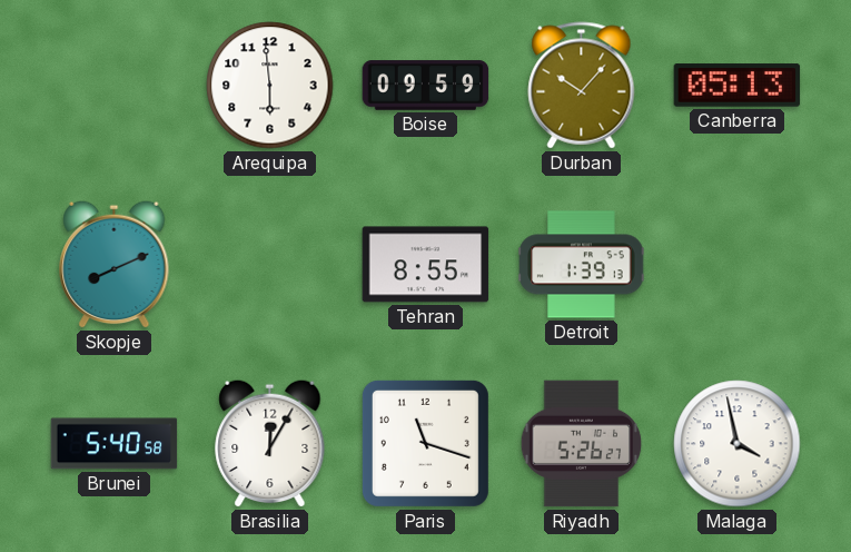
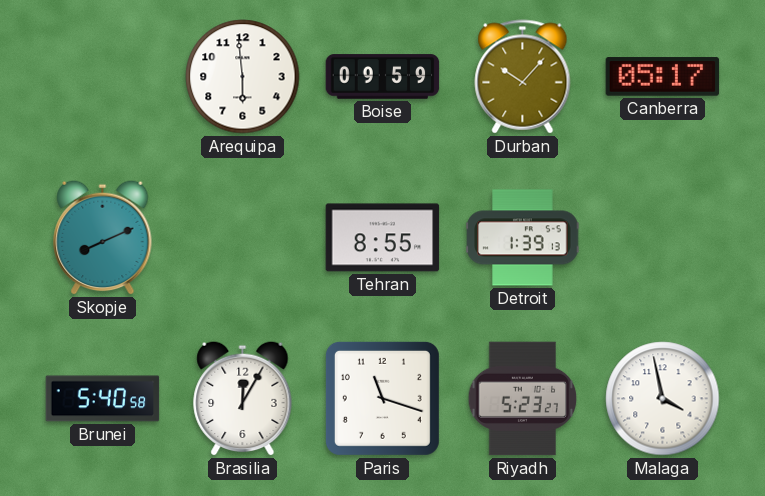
Canberra: 05:13 -> 05:17 (663, 77)
Riyadh: 5:26 -> 5:23 (523, 399)
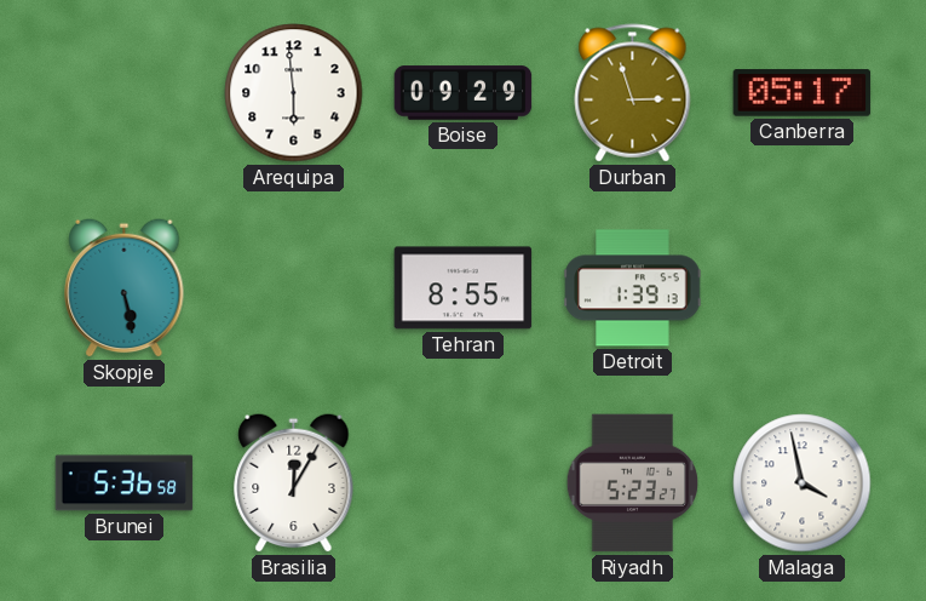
Boise: 09:59 -> 09:29 (464, 93)
Durban: 10:07 -> 2:57 (633, 93)
Skopje: 8:11 -> 5:28 (125, 287)
Brunei: 5:40 -> 5:36 (125, 483)
Paris: 11:18 -> none (382, 398)
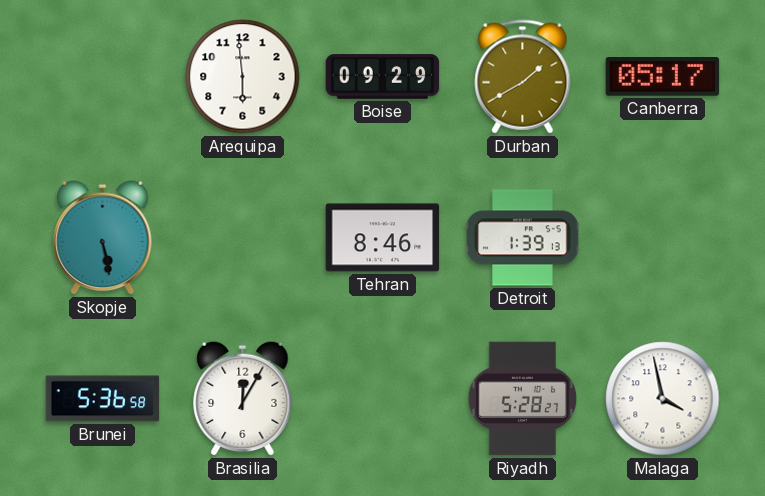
Durban: 2:57 -> 1:40 (523, 77)
Tehran: 8:55 -> 8:46 (383, 238)
Riyadh: 5:23 -> 5:28 (523, 399)
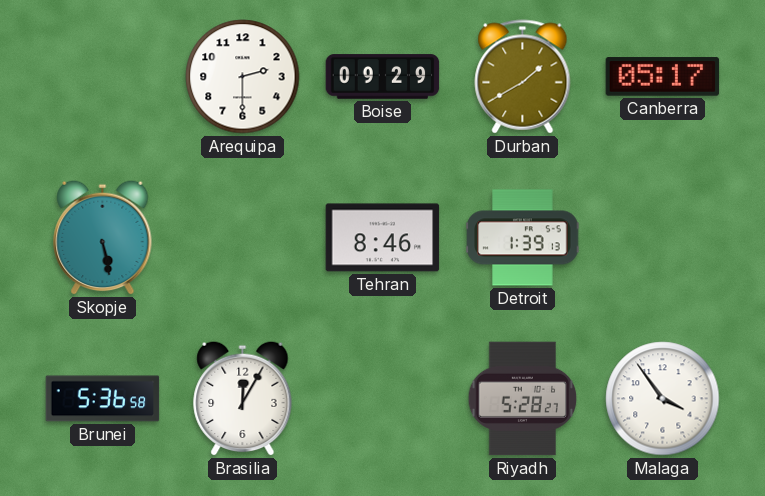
Arequipa: 5:59 -> 2:30 (243, 77)
Malaga: 3:58 -> 3:54 (663, 399)
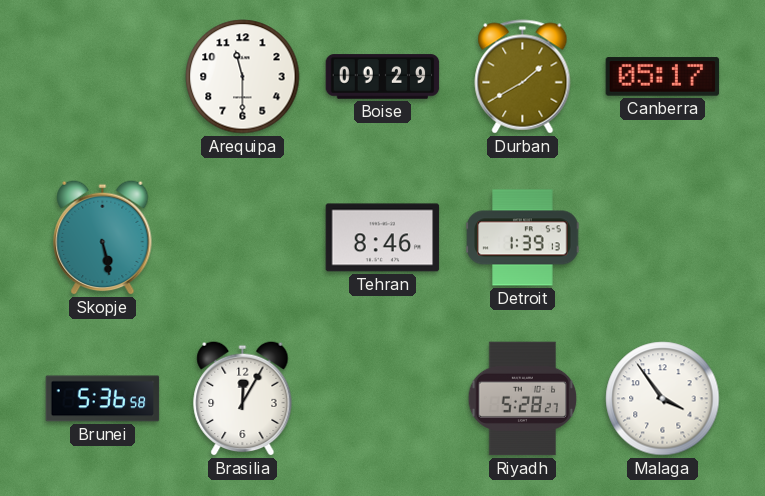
Arequipa: 2:30 -> 11:30 (243, 77)
